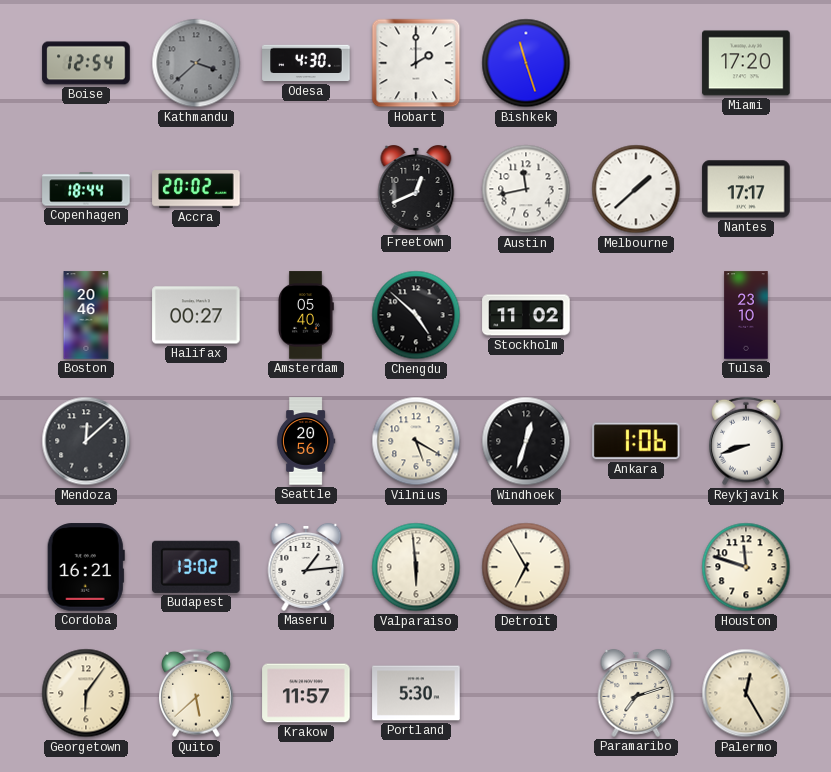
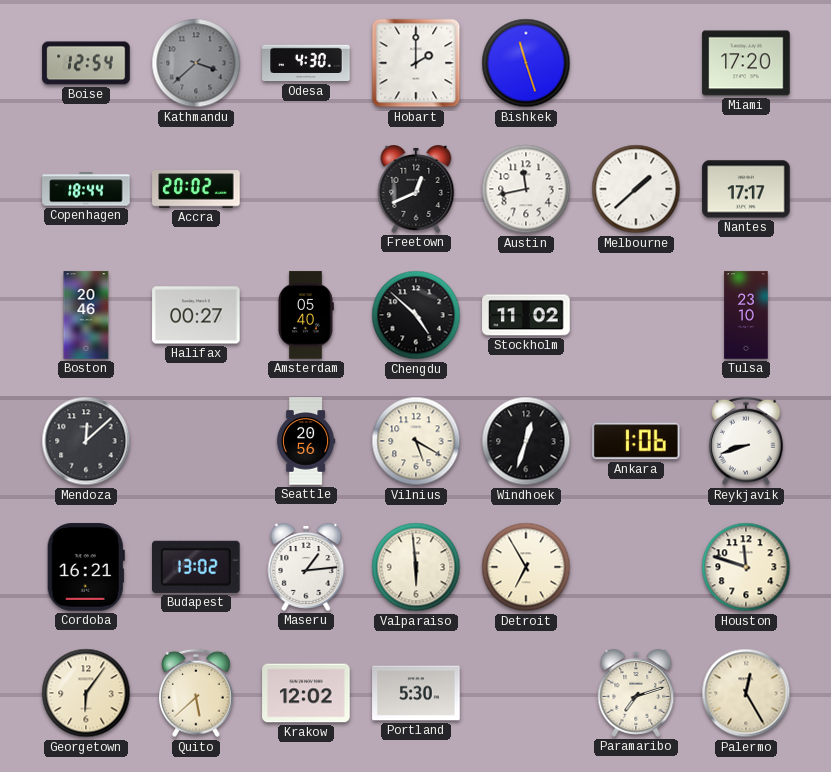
Krakow: 11:57 -> 12:02 (306, 693)
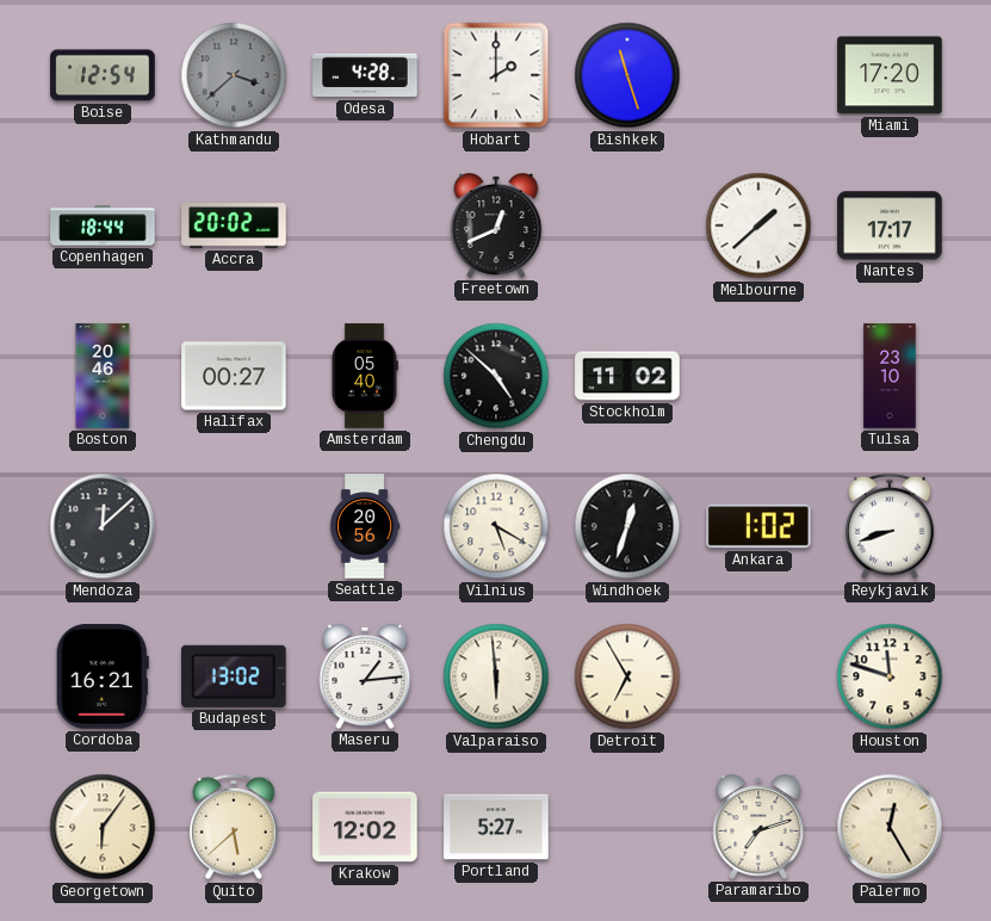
Odesa: 4:30 -> 4:28 (365, 75)
Austin: 11:43 -> none (526, 189)
Ankara: 1:06 -> 1:02 (760, 526)
Portland: 5:30 -> 5:27 (496, 827)
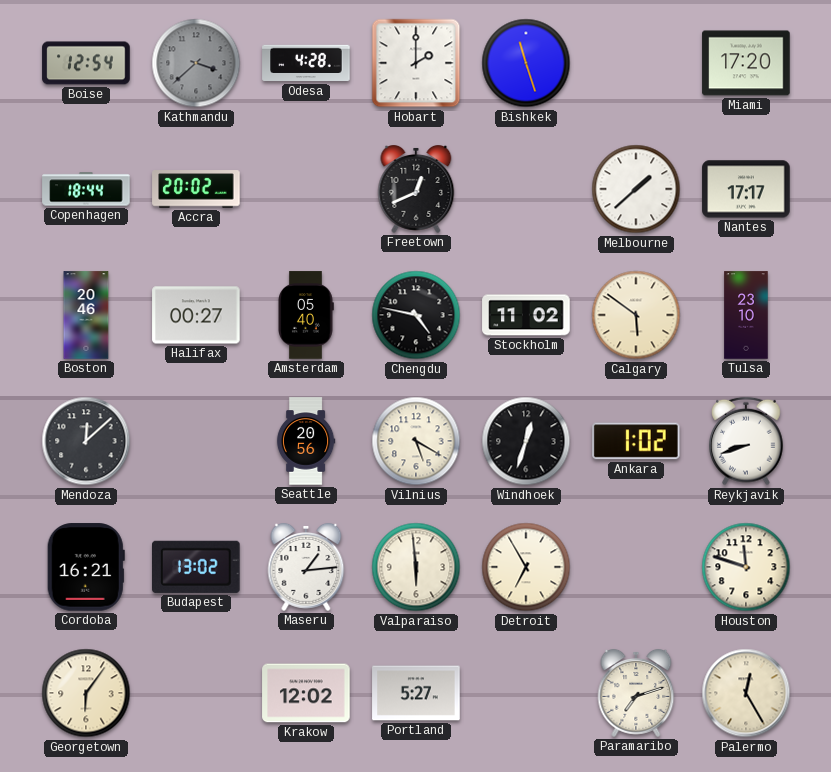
Chengdu: 4:52 -> 4:47 (416, 315)
Calgary: none -> 5:51 (636, 315)
Quito: 5:38 -> none (235, 827)
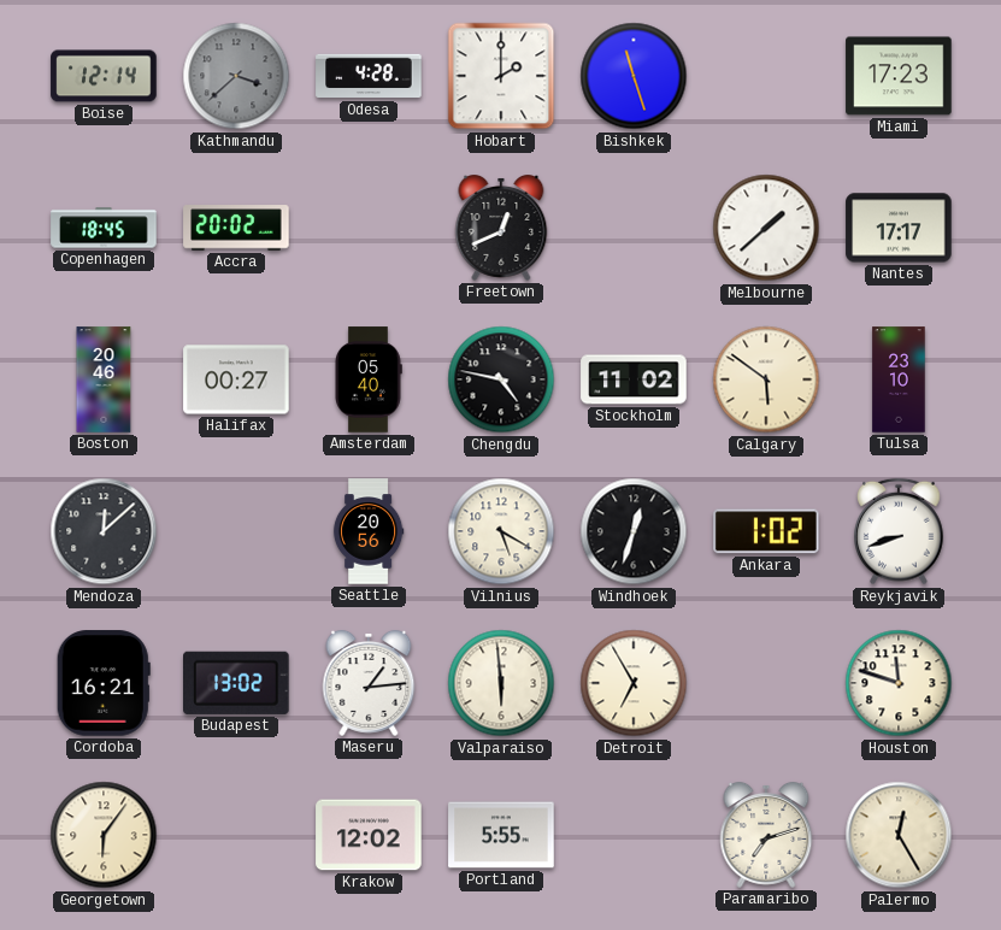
Boise: 12:54 -> 12:14 (104, 76)
Miami: 17:20 -> 17:23 (899, 76)
Copenhagen: 18:44 -> 18:45 (104, 228)
Portland: 5:27 -> 5:55 (501, 835)
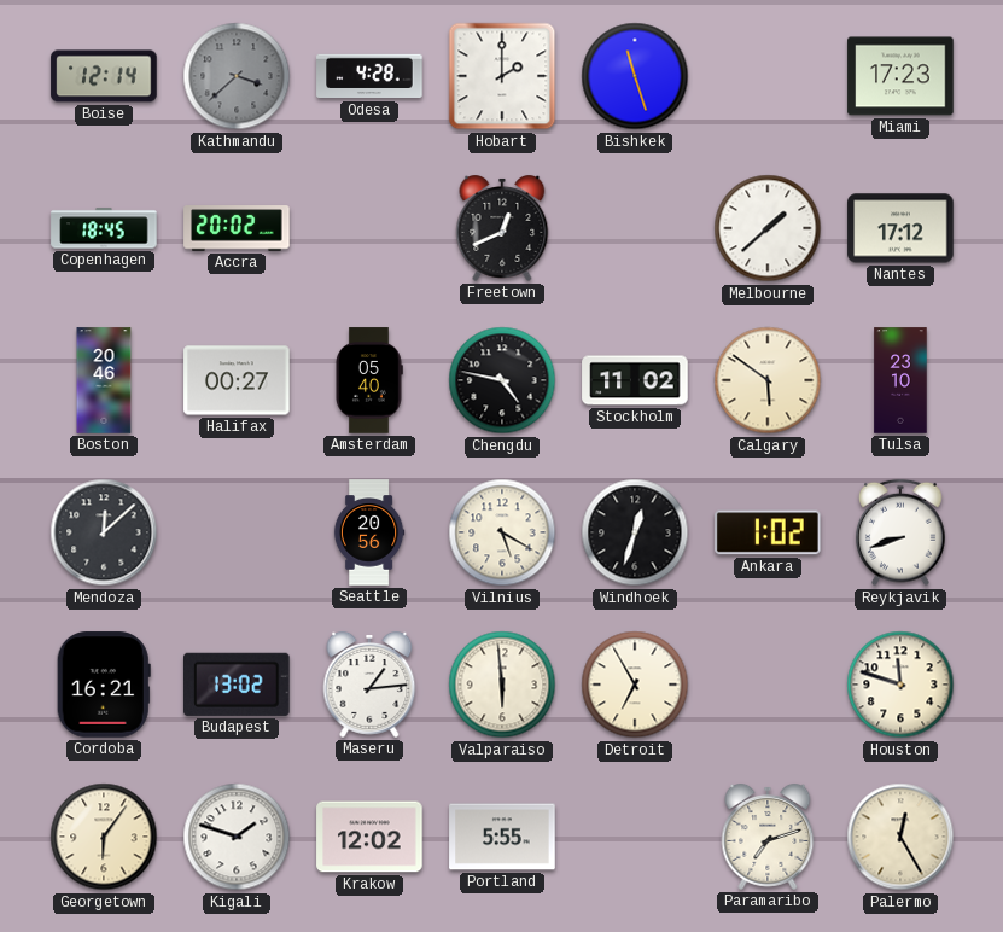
Nantes: 17:17 -> 17:12 (900, 228)
Kigali: none -> 1:48 (237, 837)
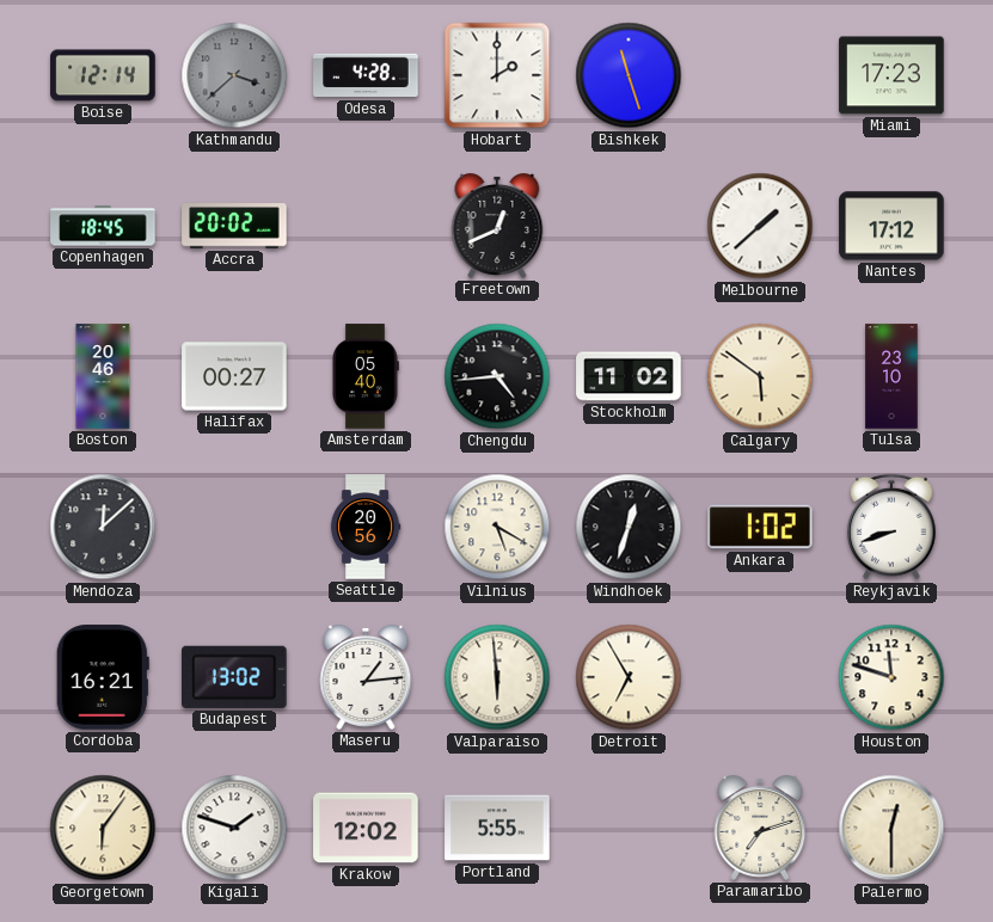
Chengdu: 4:47 -> 4:44 (497, 376)
Palermo: 12:25 -> 12:30 (891, 828)
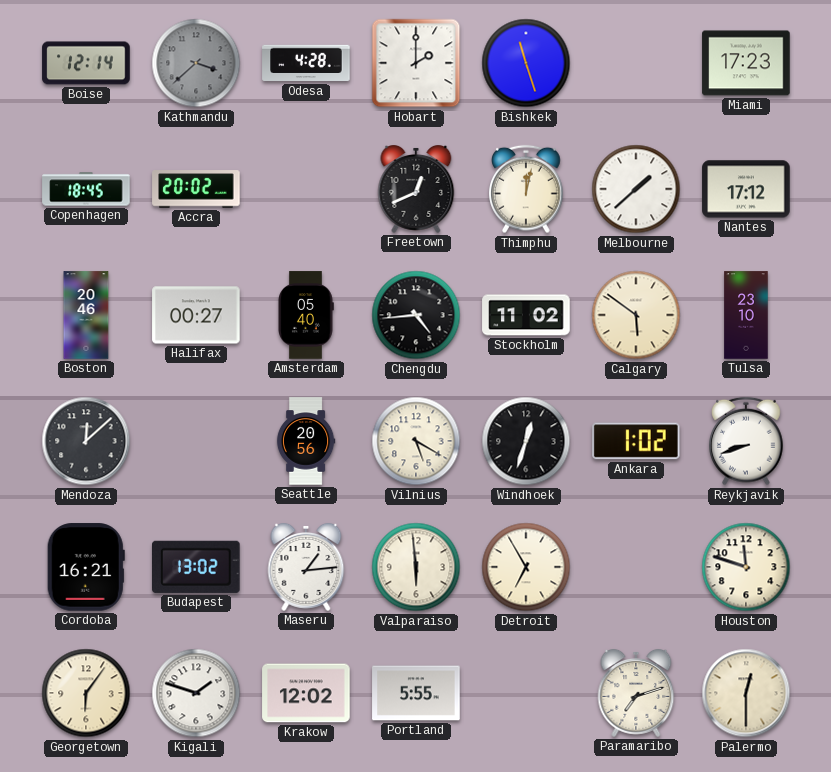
Thimphu: none -> 12:02 (527, 189)
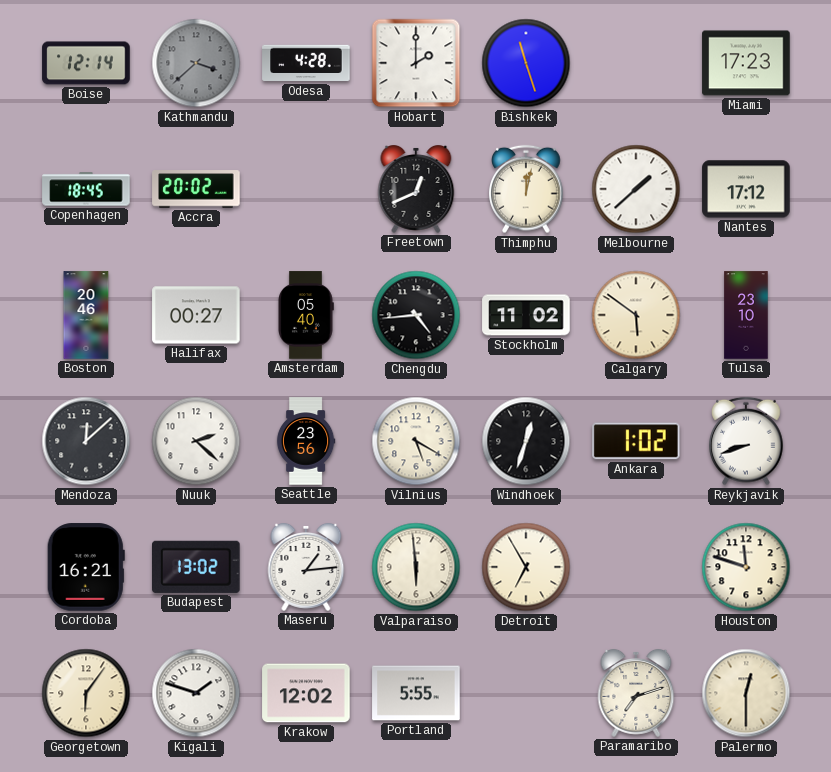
Nuuk: none -> 2:22 (196, 441)
Seattle: 20:56 -> 23:56 (306, 441)
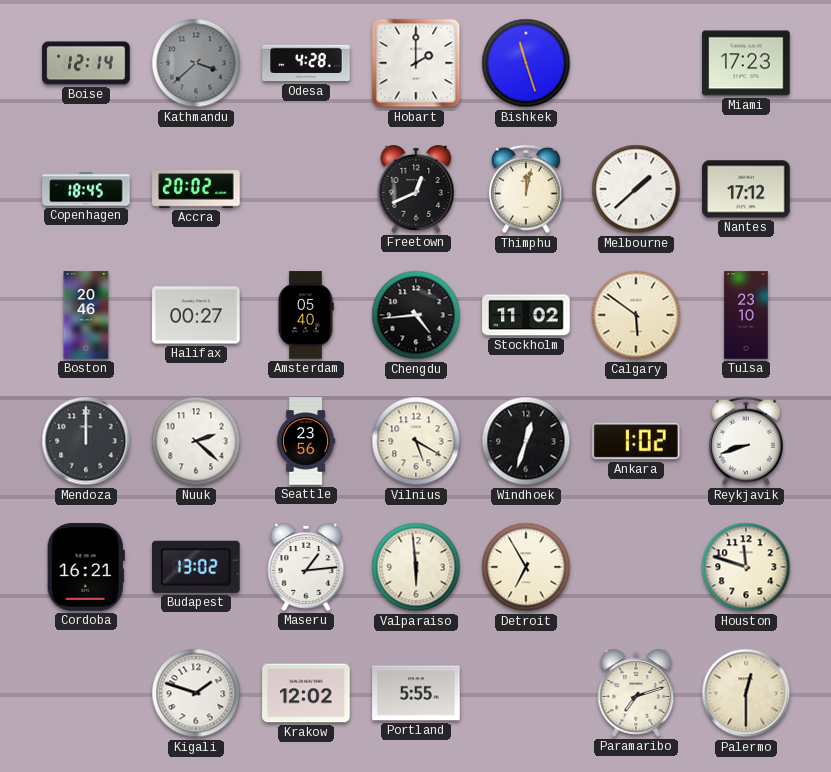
Mendoza: 12:08 -> 12:00 (86, 441)
Georgetown: 6:06 -> none (86, 693)
